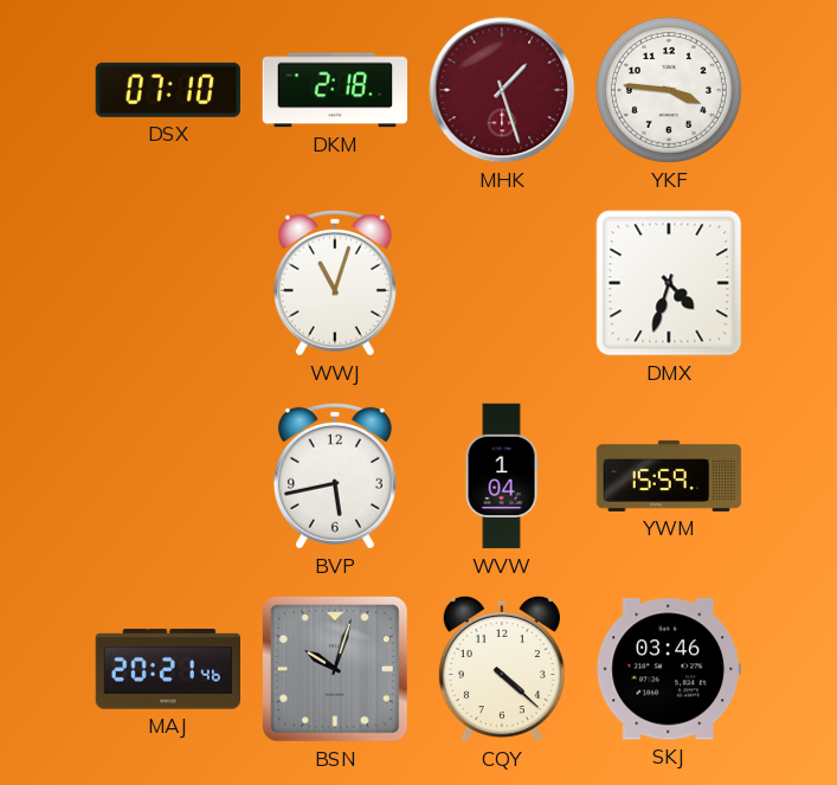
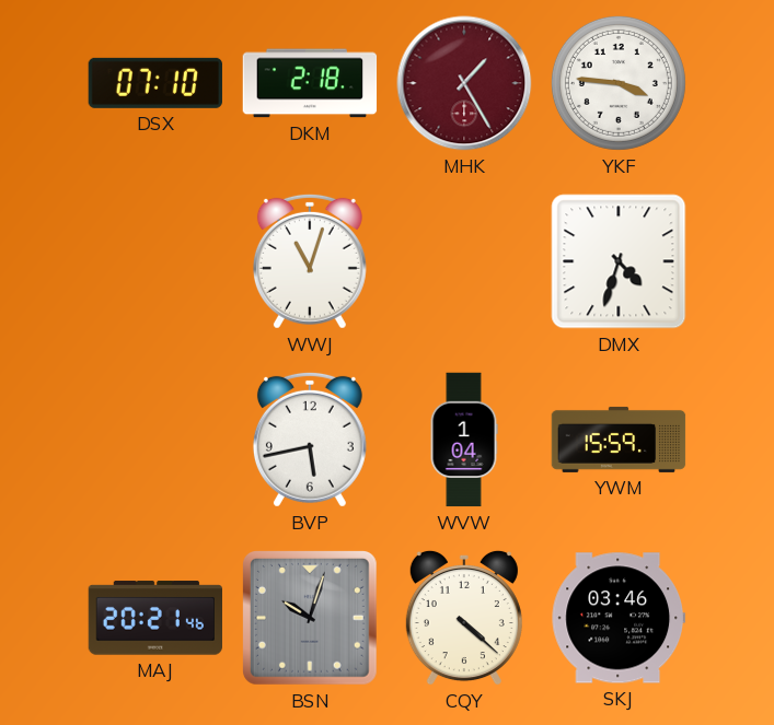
MHK: 1:27 -> 1:25 (464, 83)
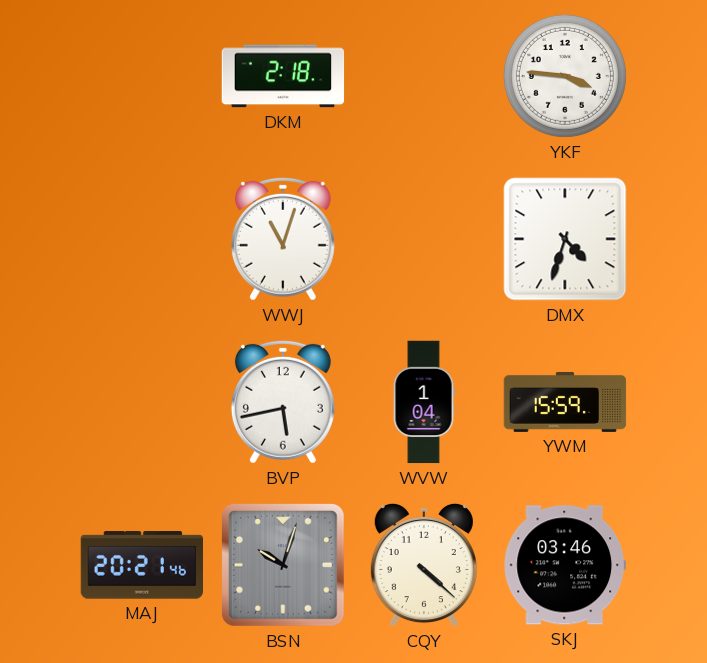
DSX: 07:10 -> none (155, 83)
MHK: 1:25 -> none (464, 83)
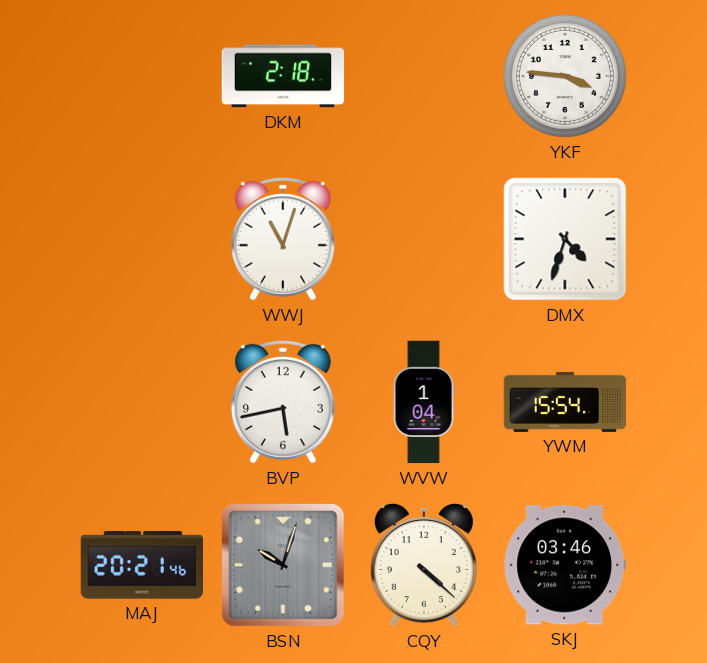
YWM: 15:59 -> 15:54 (565, 402)
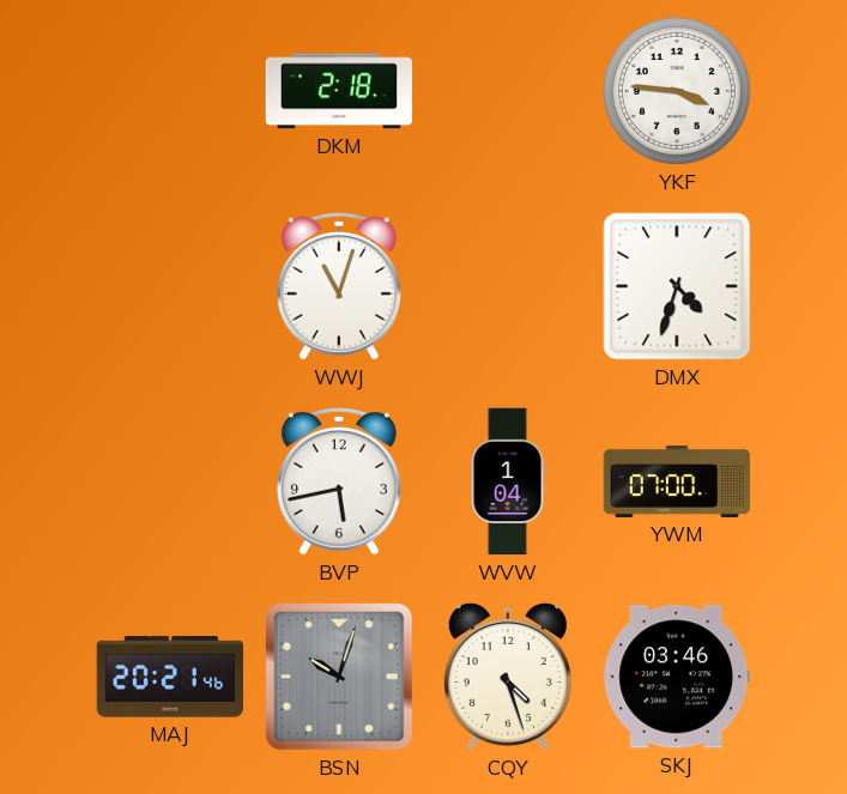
YWM: 15:54 -> 07:00 (677, 481)
CQY: 4:22 -> 4:27 (508, 677)
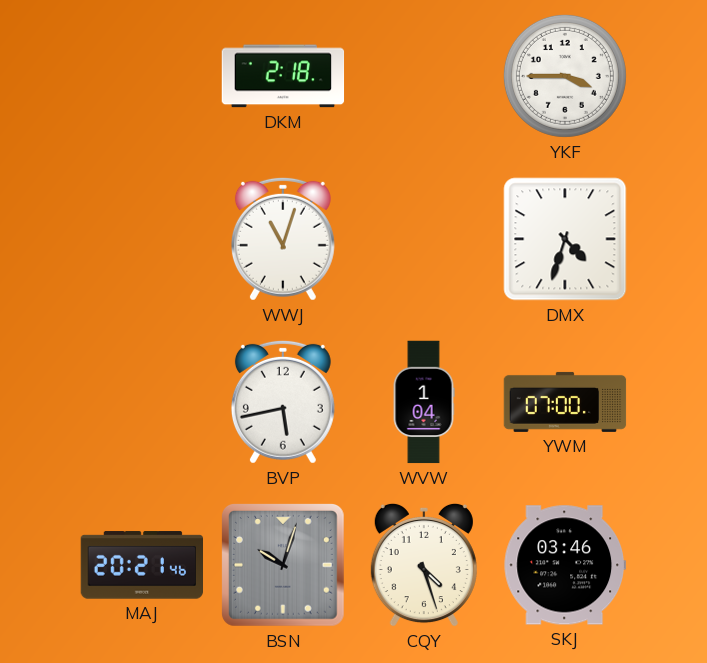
YKF: 3:46 -> 3:45 (565, 76)
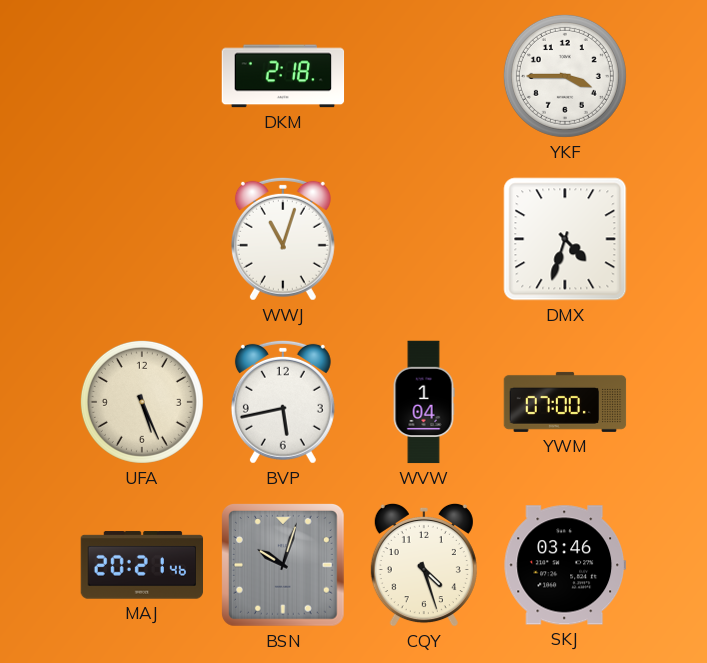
UFA: none -> 5:26 (142, 402)
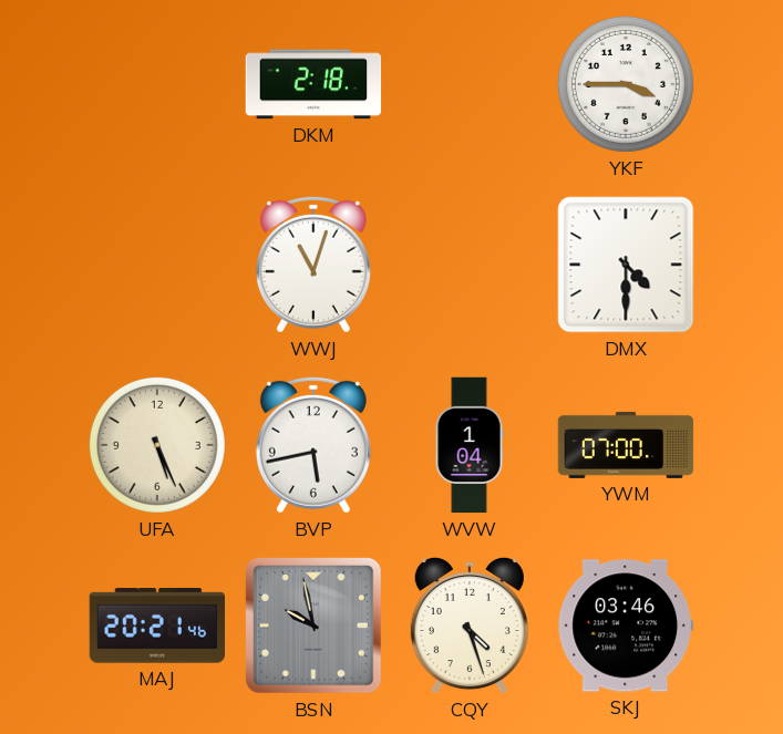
DMX: 4:33 -> 4:30 (626, 265)
BSN: 10:03 -> 9:58 (313, 626)
